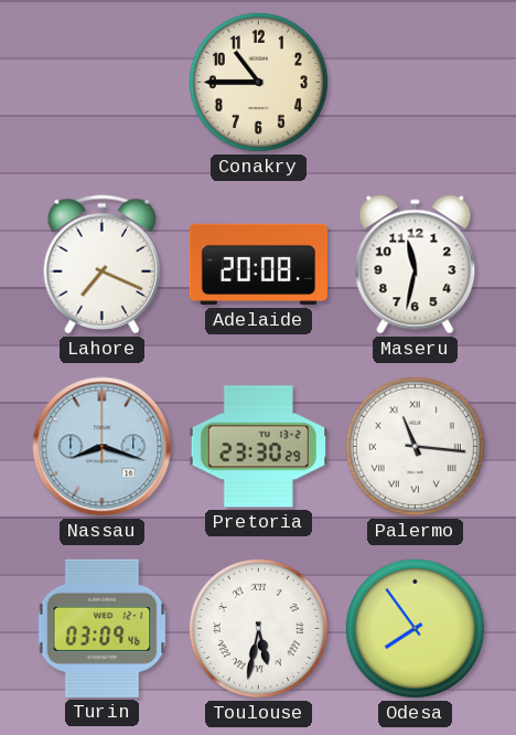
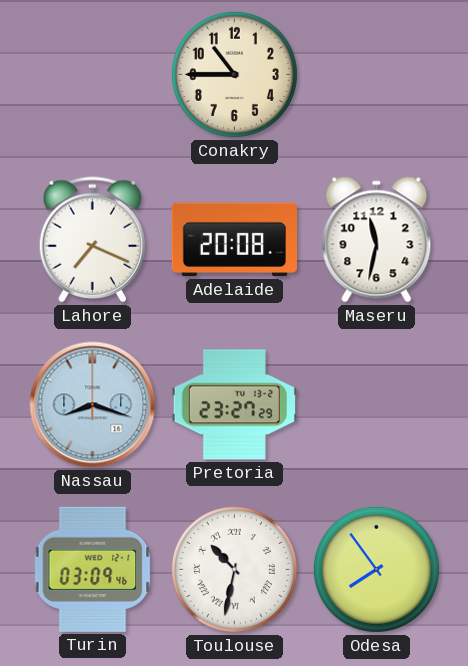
Pretoria: 23:30 -> 23:27 (234, 405)
Palermo: 11:16 -> none (415, 446)
Toulouse: 5:32 -> 10:32 (234, 569)
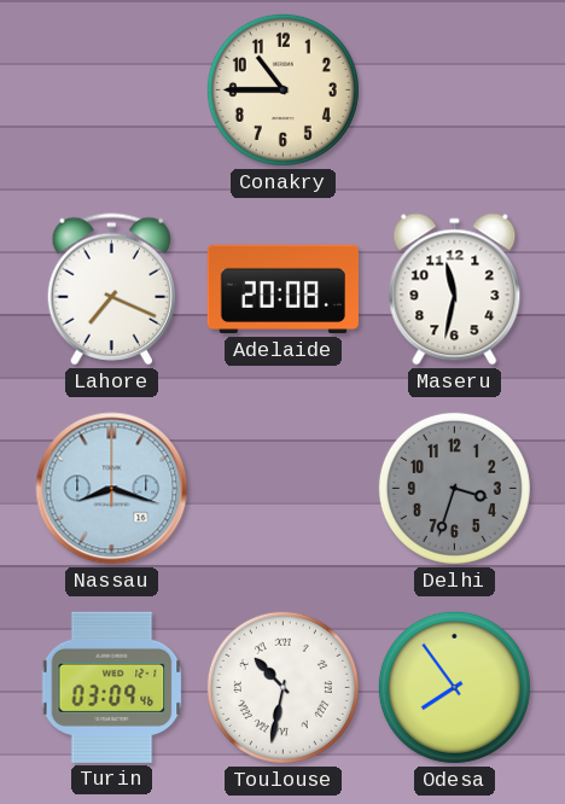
Pretoria: 23:27 -> none (234, 405)
Delhi: none -> 3:33 (454, 488)
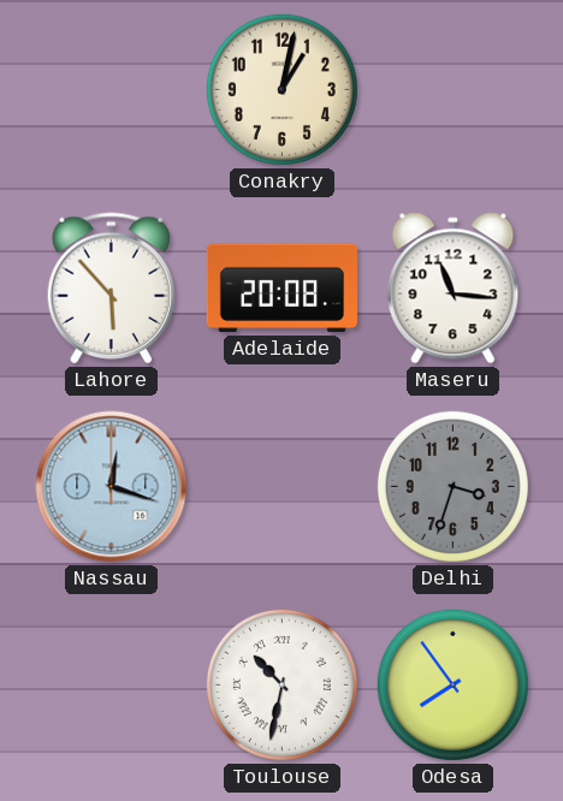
Conakry: 10:45 -> 1:02 (281, 89)
Lahore: 7:19 -> 5:53 (111, 289)
Maseru: 11:32 -> 11:16 (454, 289)
Nassau: 8:18 -> 12:18 (112, 487)
Turin: 03:09 -> none (112, 687)
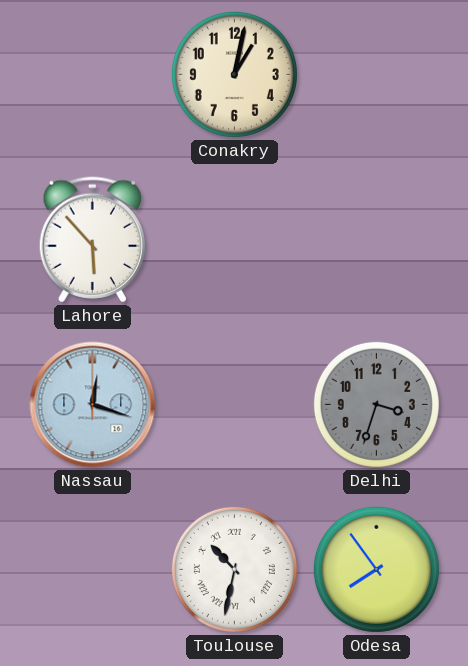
Adelaide: 20:08 -> none (281, 289)
Maseru: 11:16 -> none (454, 289)
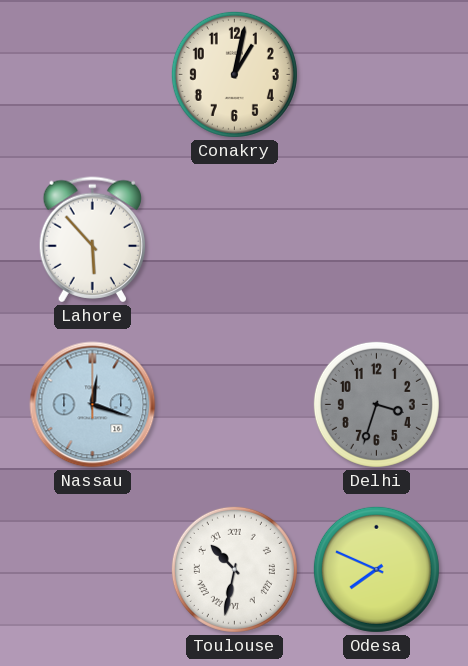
Odesa: 7:54 -> 7:49 (376, 569)
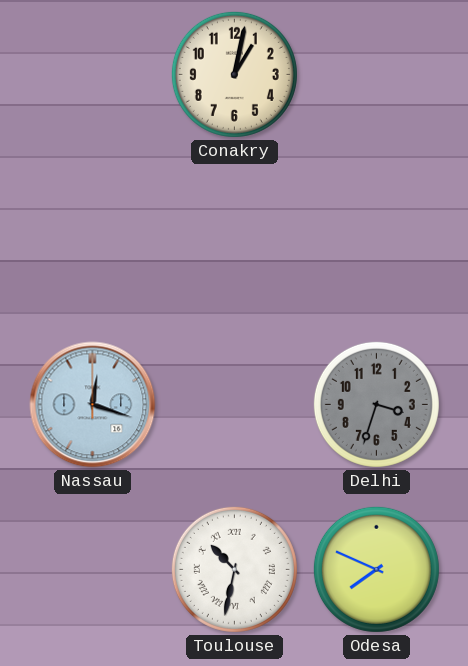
Lahore: 5:53 -> none (92, 240)
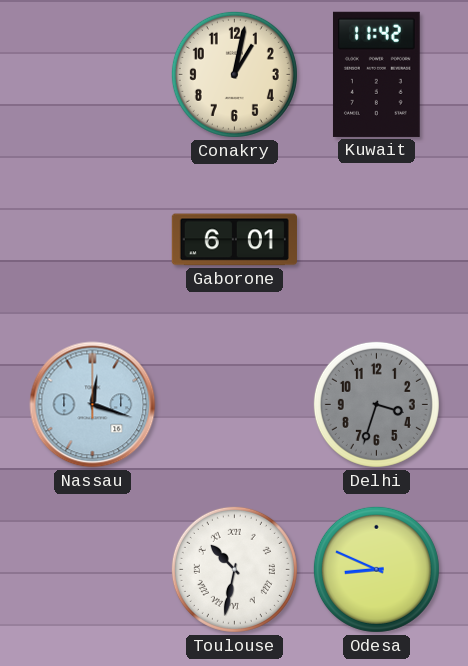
Kuwait: none -> 11:42 (376, 74)
Gaborone: none -> 6:01 (234, 240)
Odesa: 7:49 -> 8:49 (376, 569)
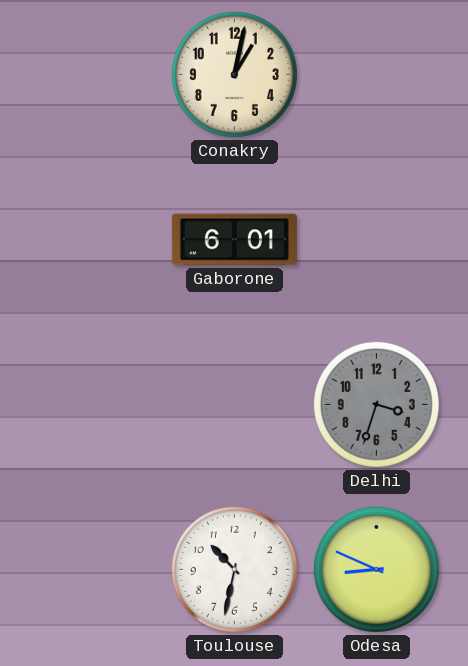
Kuwait: 11:42 -> none (376, 74)
Nassau: 12:18 -> none (93, 405)
Toulouse numerals: Roman -> Arabic (234, 569)
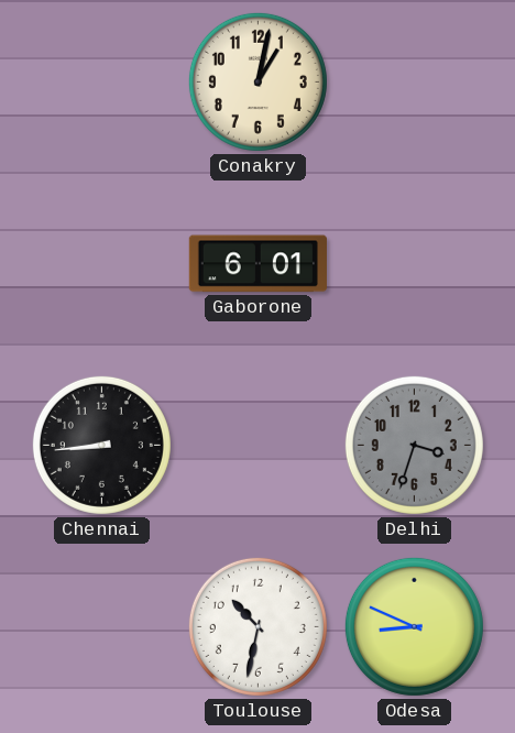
Chennai: none -> 8:44 (101, 445)
